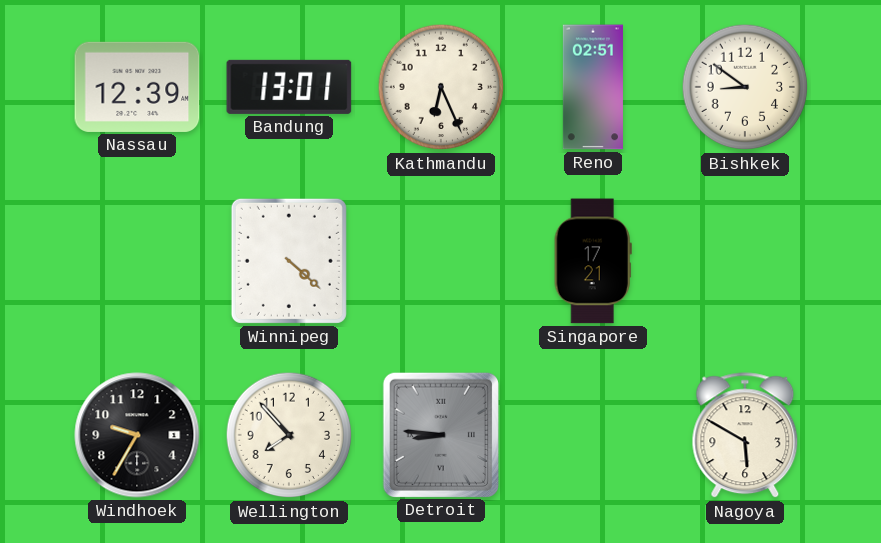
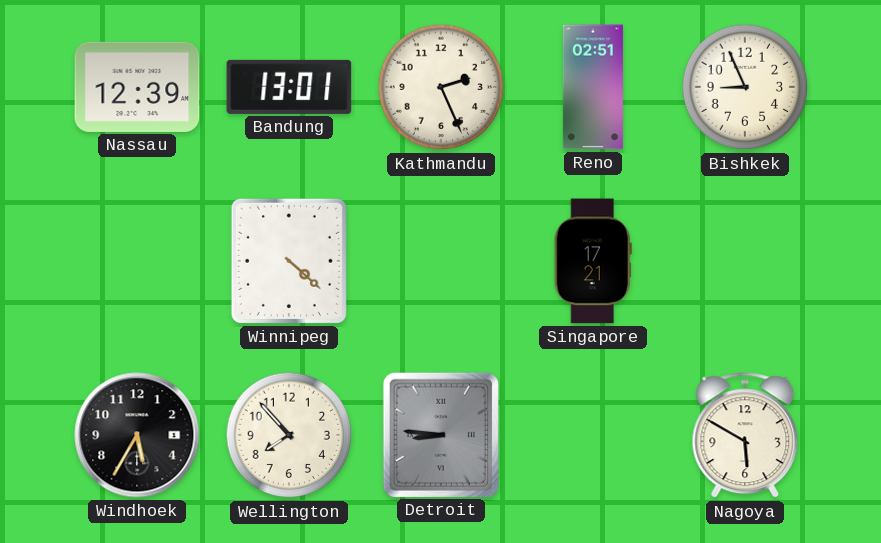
Kathmandu: 6:26 -> 2:26 (441, 87)
Bishkek: 8:51 -> 8:56 (745, 87)
Windhoek: 9:35 -> 5:35 (137, 435)
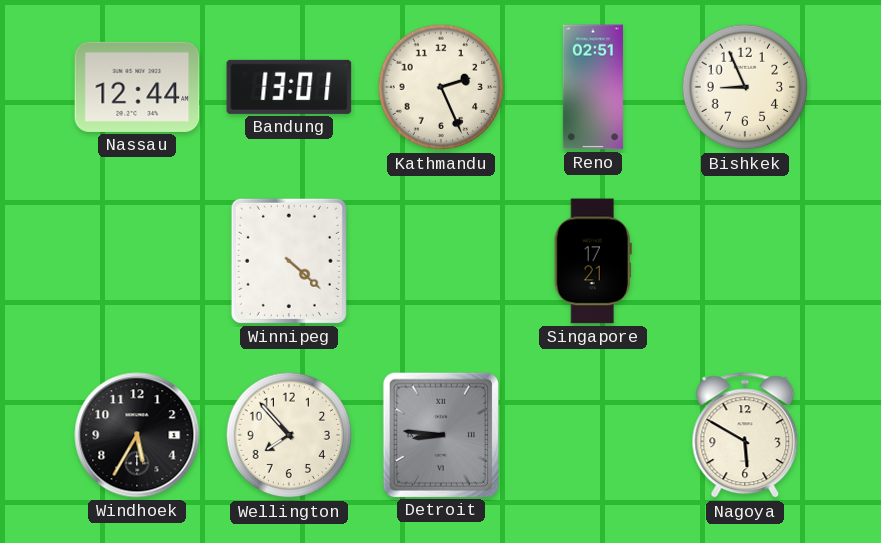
Nassau: 12:39 -> 12:44 (137, 87)
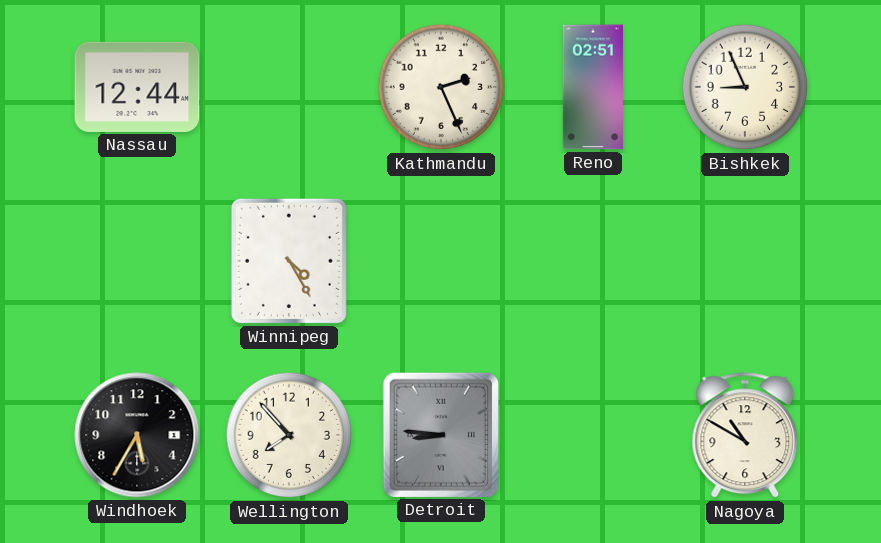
Bandung: 13:01 -> none (289, 87)
Winnipeg: 4:22 -> 4:25 (289, 261)
Singapore: 17:21 -> none (593, 261)
Nagoya: 5:50 -> 10:50 (745, 436)
